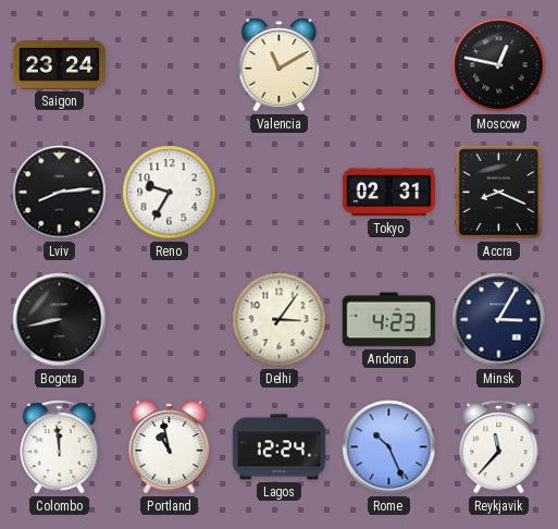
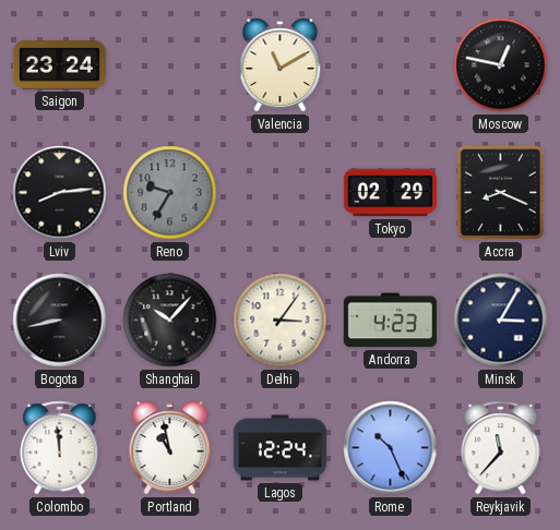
Reno dial: white -> grey (170, 193)
Tokyo: 02:31 -> 02:29 (390, 193)
Shanghai: none -> 10:07 (170, 321)
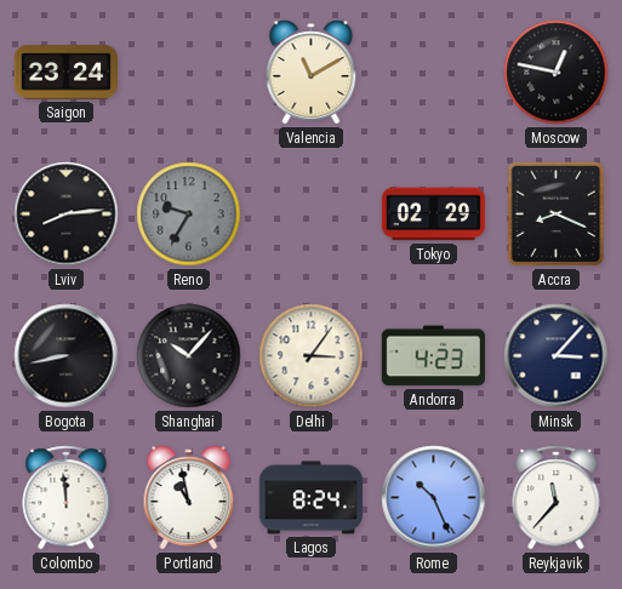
Minsk: 3:05 -> 3:07 (557, 356)
Lagos: 12:24 -> 8:24 (312, 498)
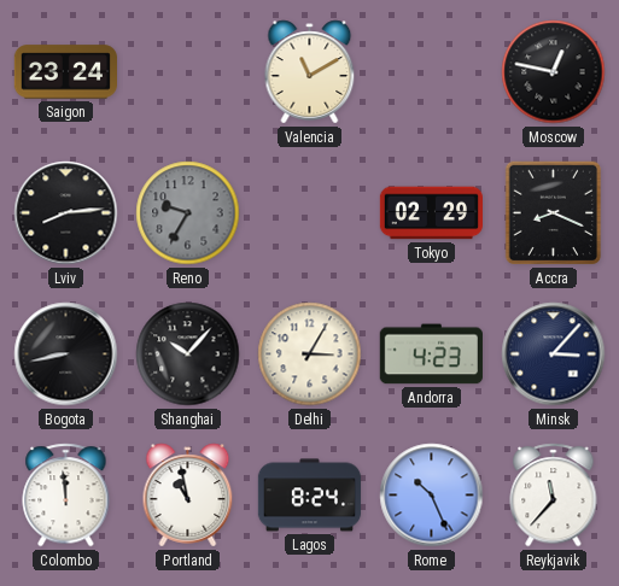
Delhi: 3:06 -> 3:05 (310, 354)
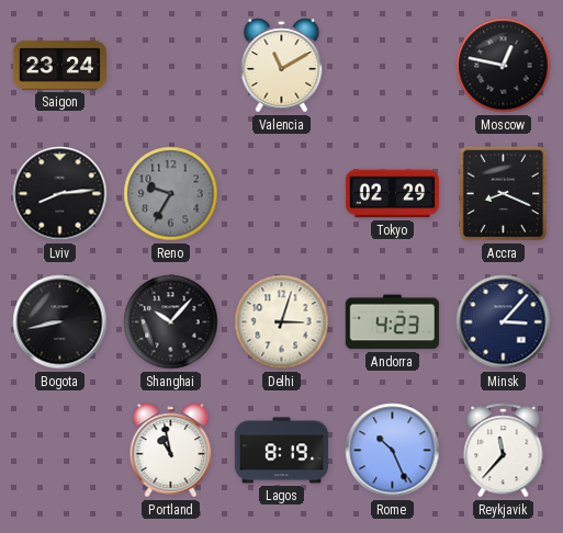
Delhi: 3:05 -> 3:03 (282, 322)
Colombo: 11:59 -> none (66, 496)
Lagos: 8:24 -> 8:19 (282, 451)
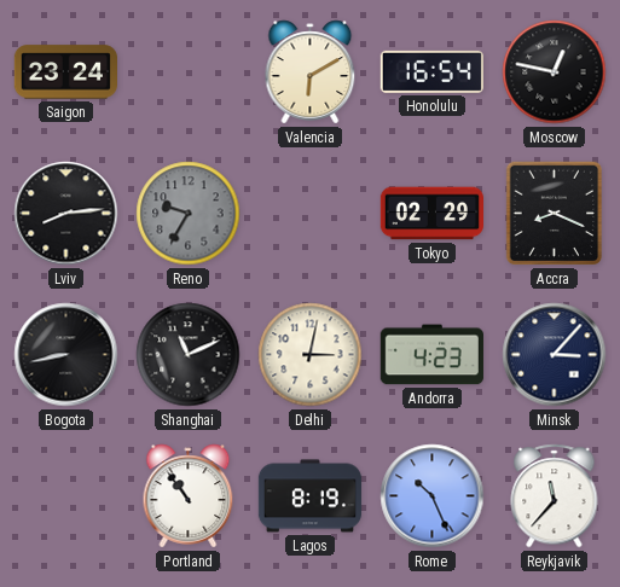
Valencia: 11:10 -> 6:10 (311, 72)
Honolulu: none -> 16:54 (431, 71)
Shanghai: 10:07 -> 11:11 (189, 355)
Delhi: 3:03 -> 3:02 (311, 355)
Portland: 10:58 -> 10:54 (189, 496)
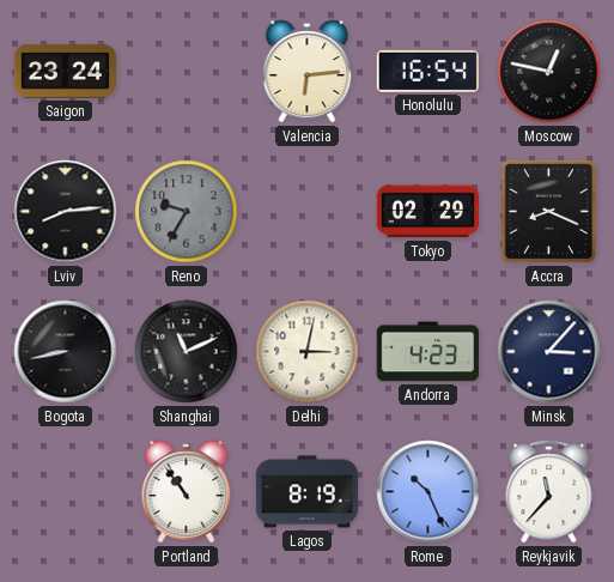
Valencia: 6:10 -> 6:14 (308, 72)
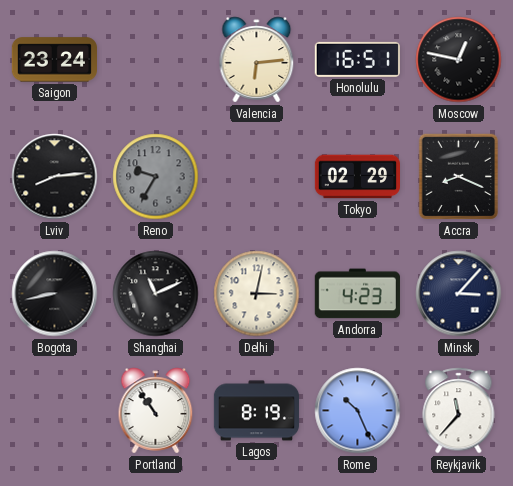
Honolulu: 16:54 -> 16:51 (357, 59)
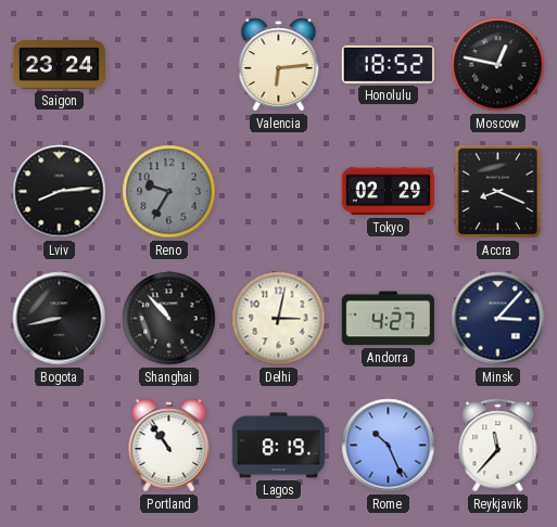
Honolulu: 16:51 -> 18:52 (388, 64)
Shanghai: 11:11 -> 10:53 (169, 319)
Andorra: 4:23 -> 4:27 (388, 319)
